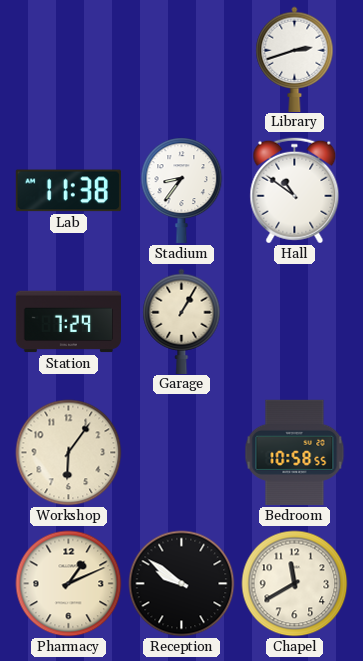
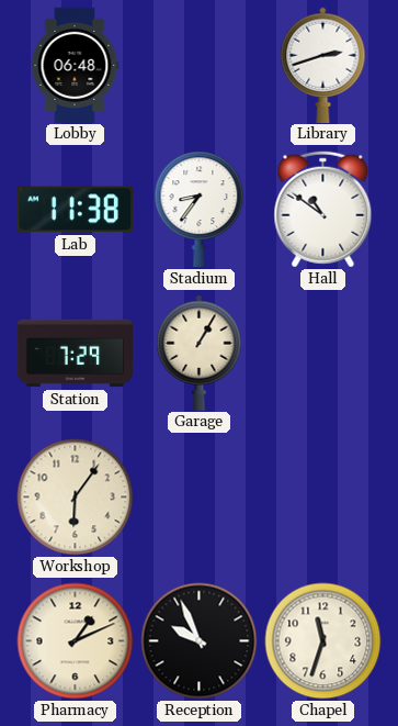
Lobby: none -> 06:48 (75, 65)
Bedroom: 10:58 -> none (295, 452)
Reception: 9:51 -> 9:56 (200, 641)
Chapel: 11:40 -> 11:33 (323, 641)
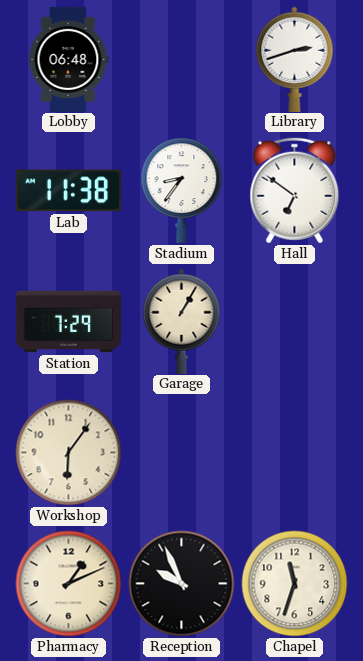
Hall: 10:51 -> 6:51 (295, 191)
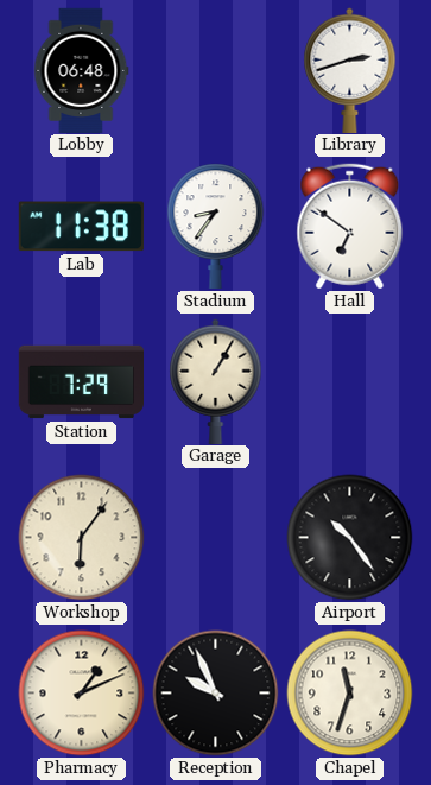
Airport: none -> 10:24 (350, 538)
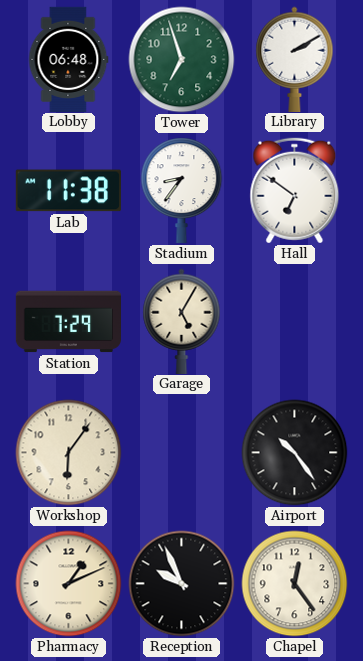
Tower: none -> 6:57 (182, 60)
Library: 2:42 -> 2:10 (295, 59)
Garage: 1:05 -> 5:05 (182, 321)
Chapel: 11:33 -> 12:24 (295, 584)
